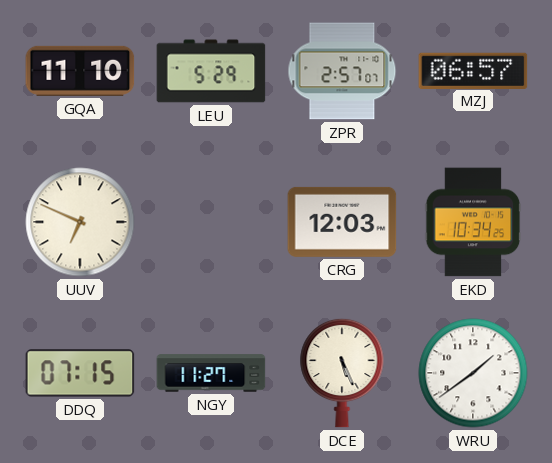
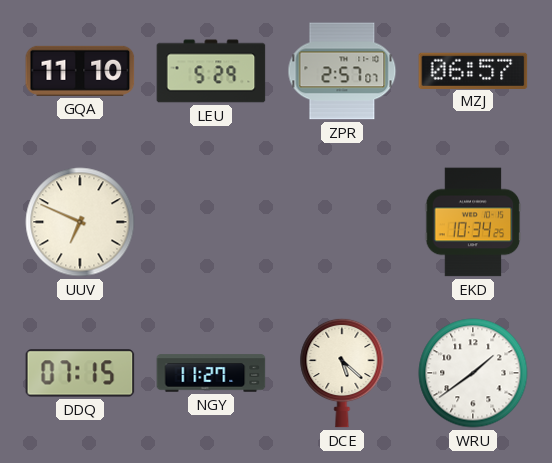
CRG: 12:03 -> none (342, 222)
DCE: 5:26 -> 5:22 (342, 373)
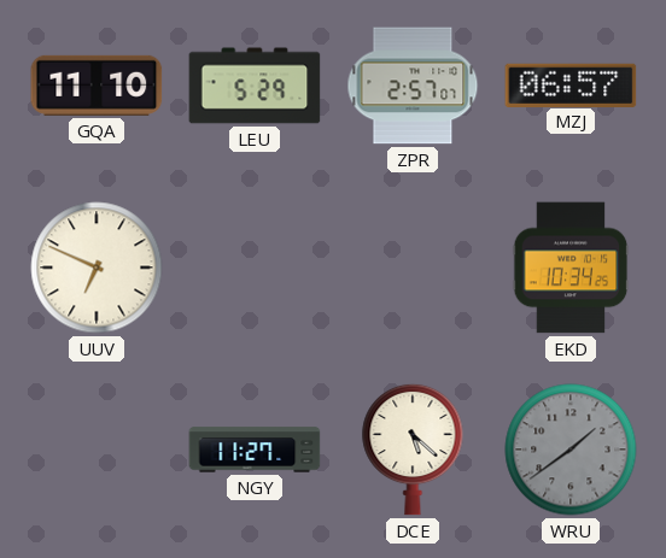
DDQ: 07:15 -> none (80, 373)
WRU dial: white -> grey (571, 450)
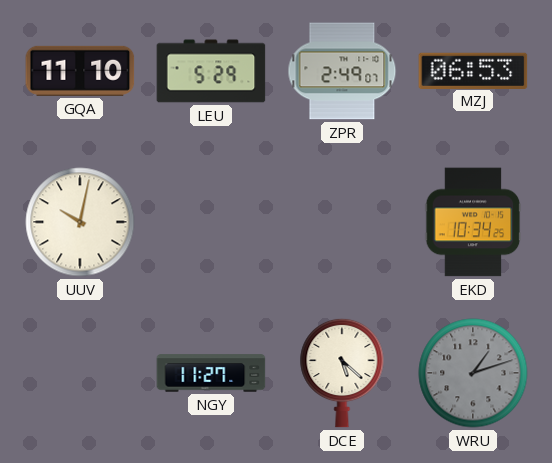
ZPR: 2:57 -> 2:49 (342, 71)
MZJ: 06:57 -> 06:53 (473, 70)
UUV: 6:49 -> 10:02 (80, 222)
WRU: 1:39 -> 1:12 (473, 373)
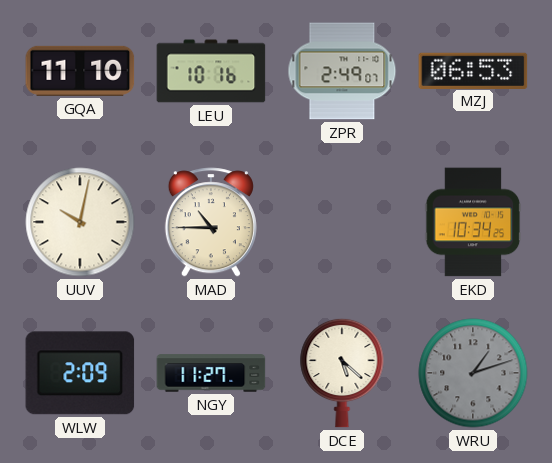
LEU: 5:29 -> 10:16 (211, 71)
MAD: none -> 10:45 (211, 222)
WLW: none -> 2:09 (80, 373)
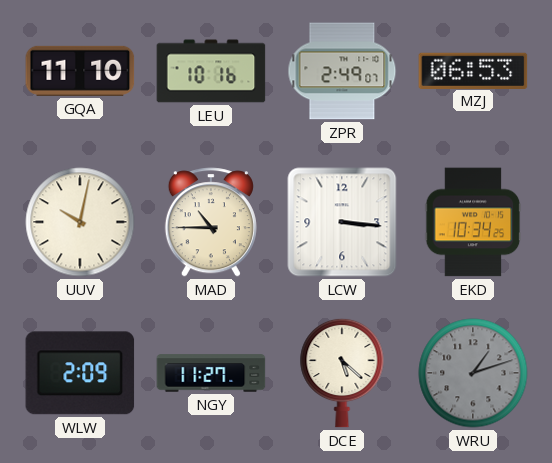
LCW: none -> 3:16 (342, 222)
